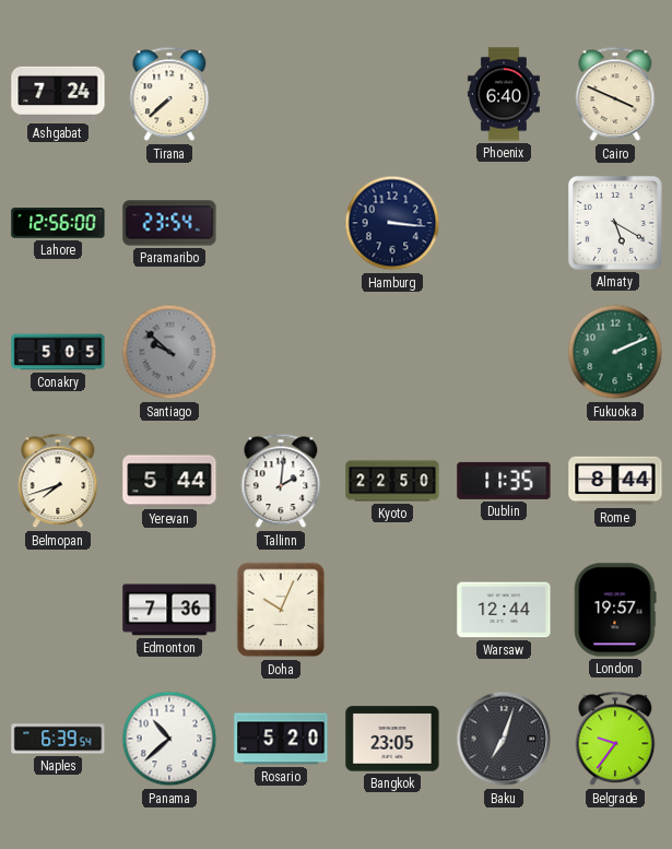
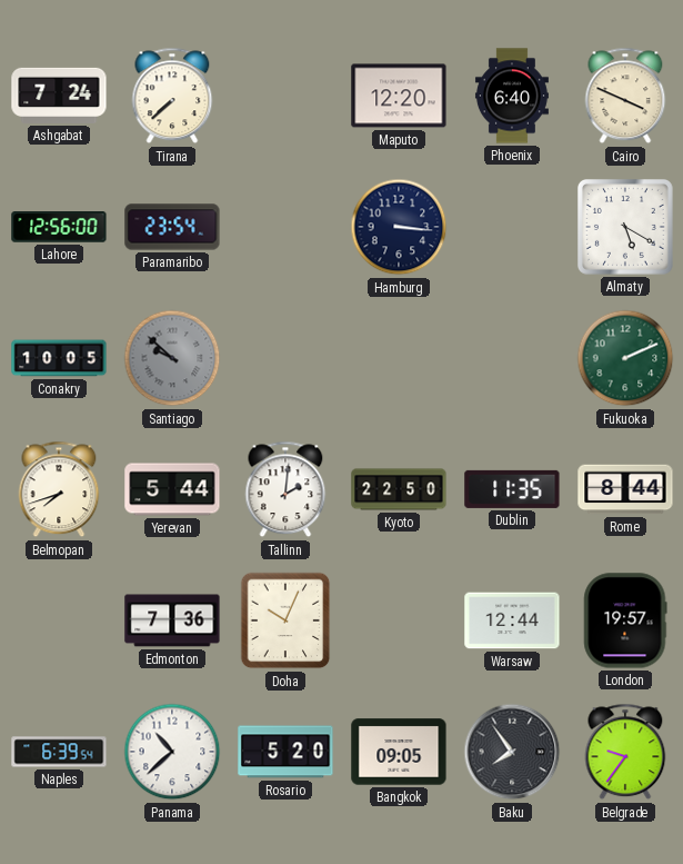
Maputo: none -> 12:20 (399, 96)
Conakry: 5:05 -> 10:05 (59, 358)
Bangkok: 23:05 -> 09:05 (399, 752)
Baku: 7:03 -> 7:54 (512, 752)
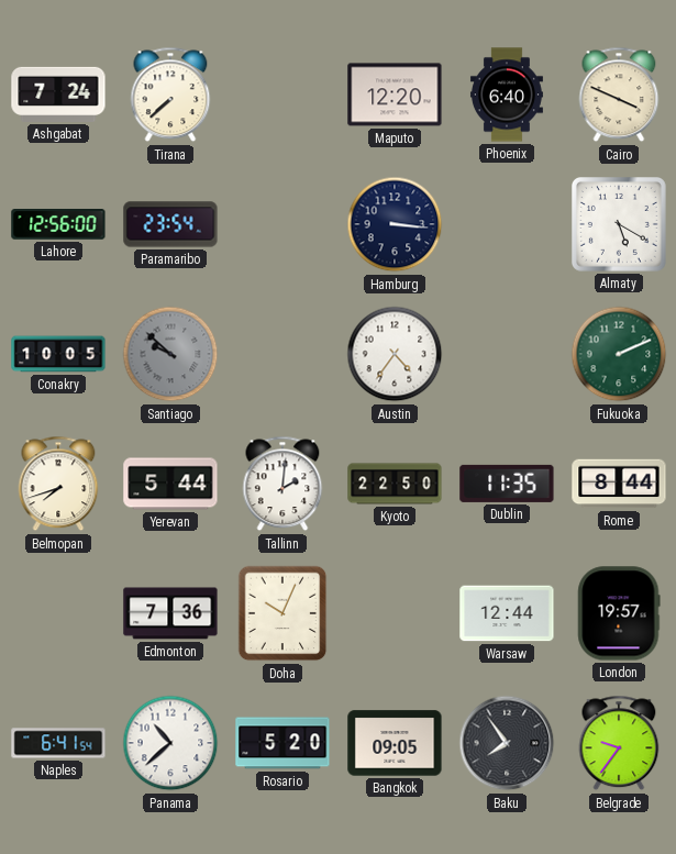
Austin: none -> 4:36 (395, 354)
Naples: 6:39 -> 6:41 (58, 743)
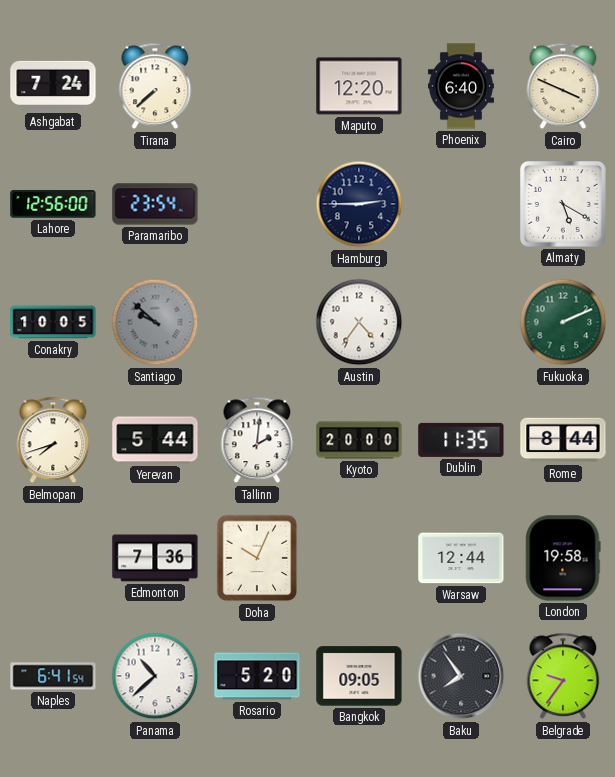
Hamburg: 3:16 -> 2:45 (359, 204)
Kyoto: 22:50 -> 20:00 (359, 440)
London: 19:57 -> 19:58 (563, 558)
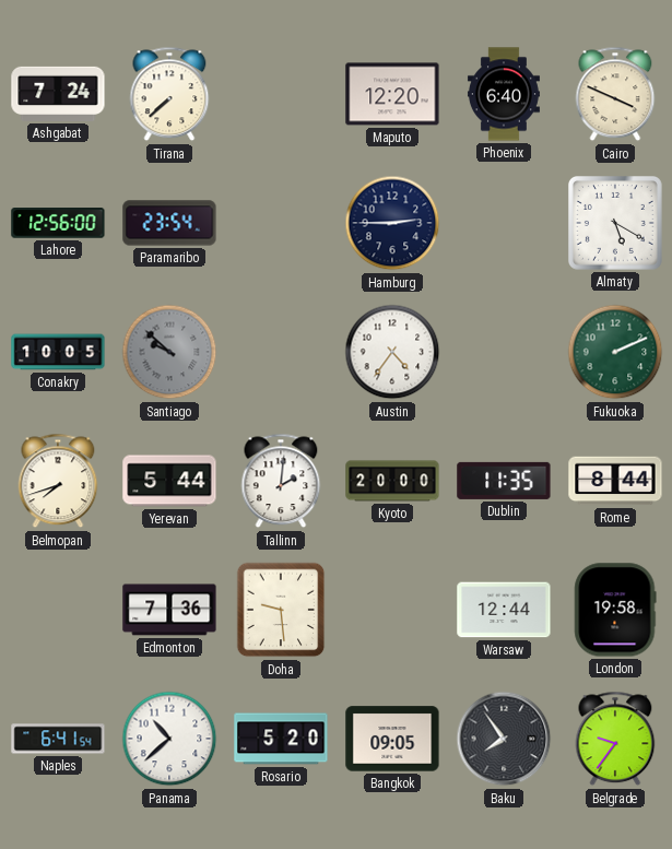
Doha: 10:04 -> 9:29 (281, 610)
